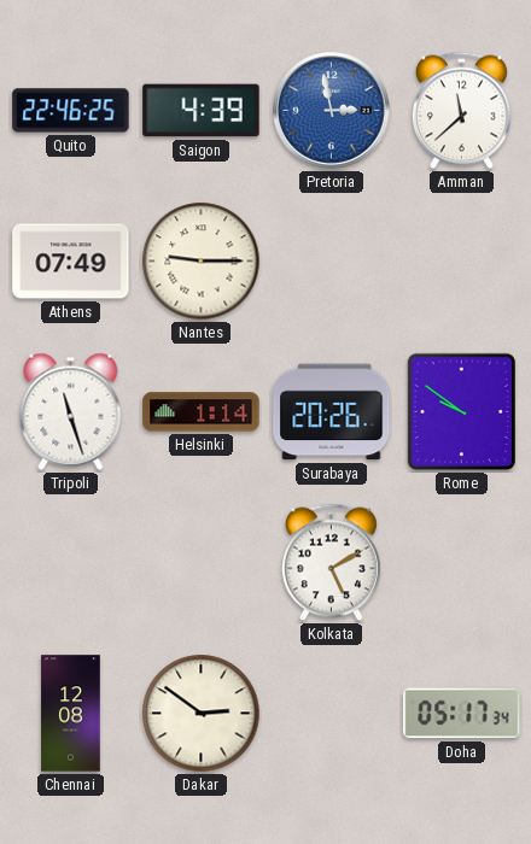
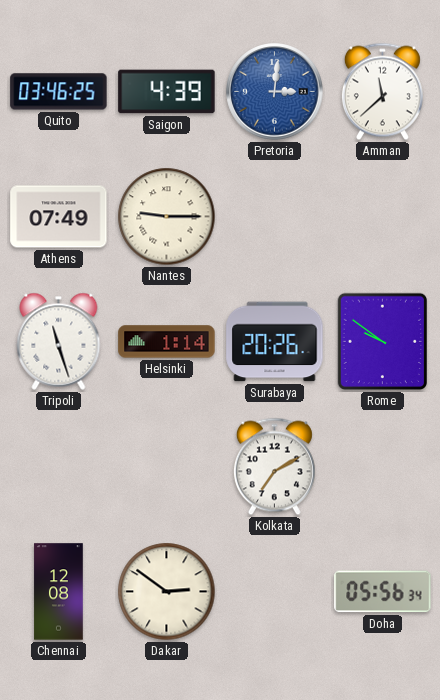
Quito: 22:46 -> 03:46 (59, 92)
Pretoria: 2:58 -> 3:01 (275, 92)
Kolkata: 5:10 -> 7:10 (274, 467)
Doha: 05:17 -> 05:56 (383, 592)
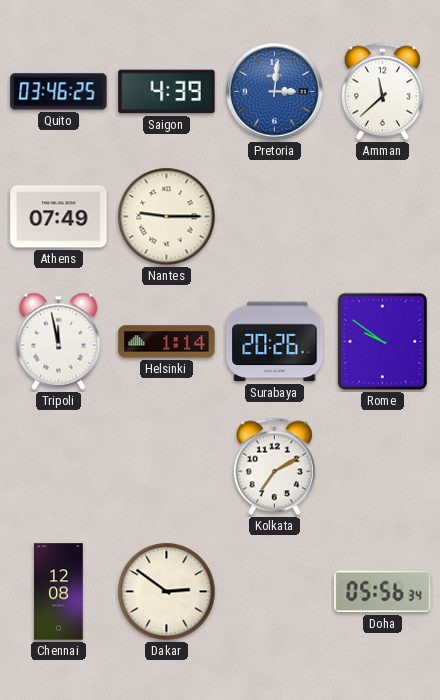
Tripoli: 11:27 -> 11:58 (59, 341)
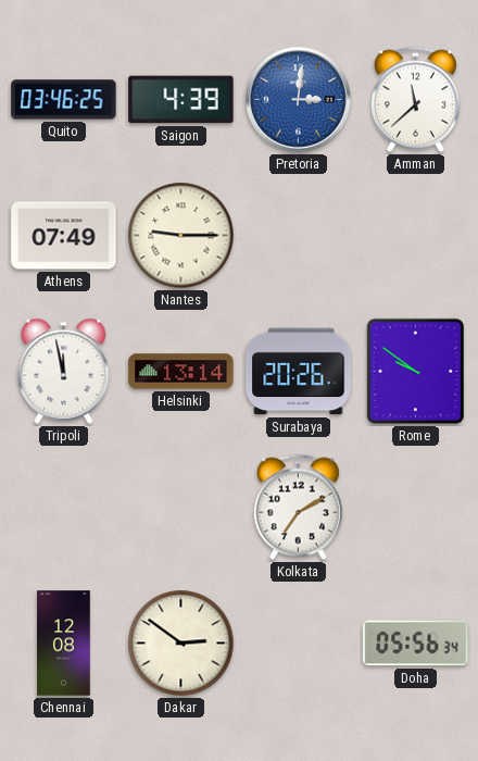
Helsinki: 1:14 -> 13:14 (181, 372)
